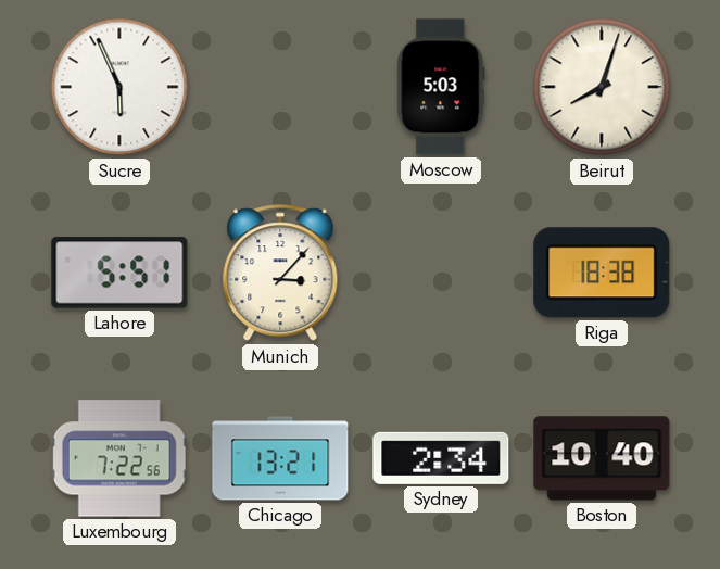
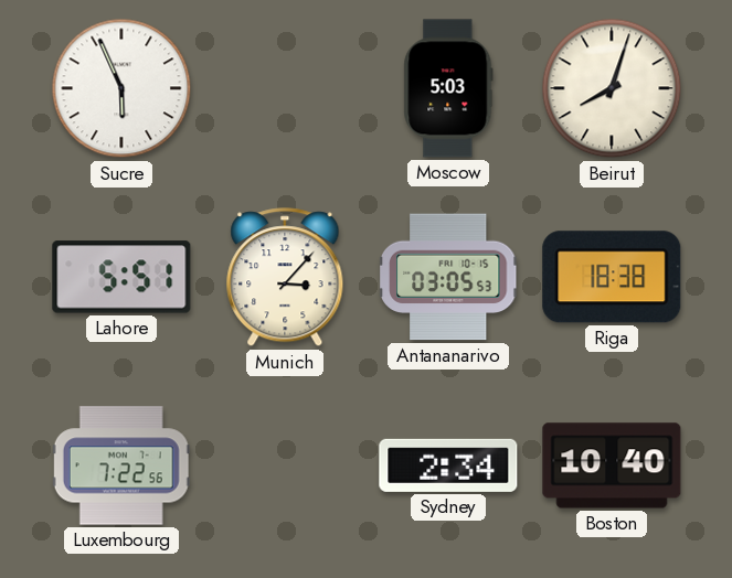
Antananarivo: none -> 03:05 (448, 277)
Chicago: 13:21 -> none (280, 458)
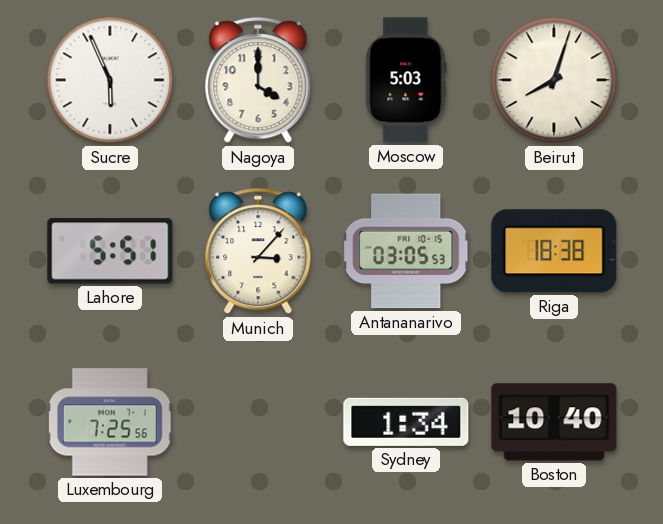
Nagoya: none -> 4:00 (258, 81)
Luxembourg: 7:22 -> 7:25 (110, 422)
Sydney: 2:34 -> 1:34 (406, 422)
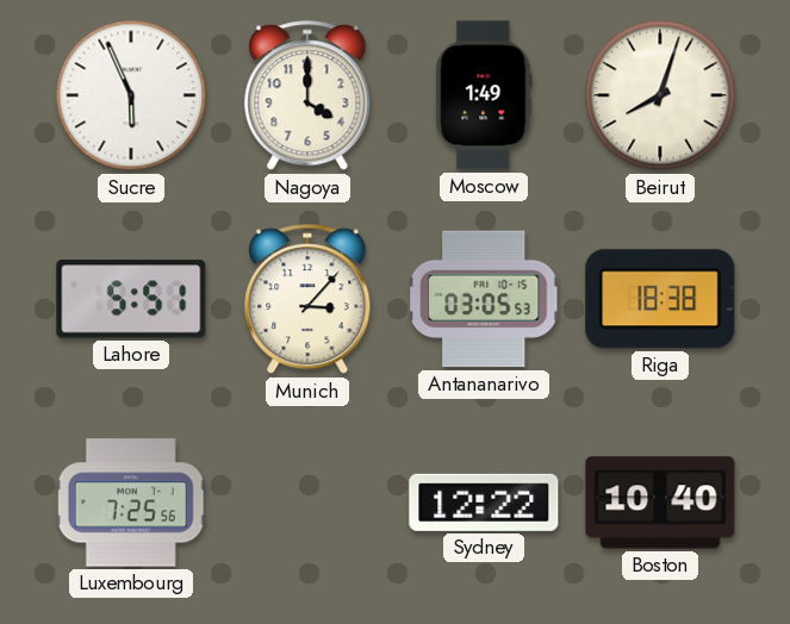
Moscow: 5:03 -> 1:49 (484, 95)
Sydney: 1:34 -> 12:22 (484, 503)
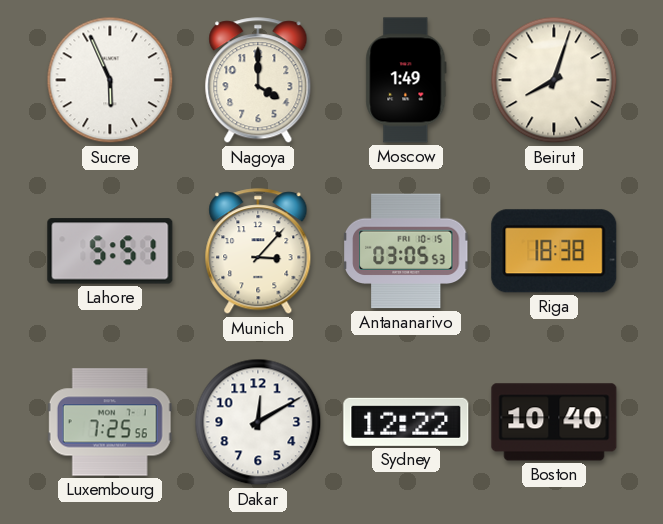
Dakar: none -> 12:10 (258, 422)
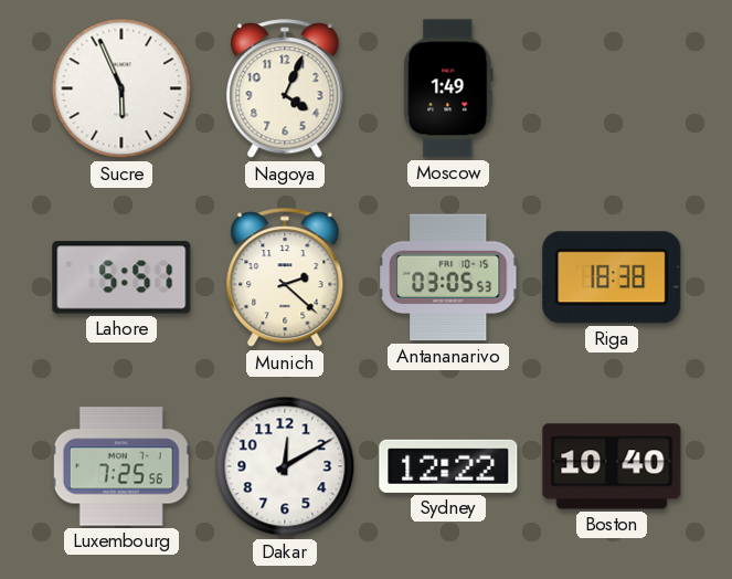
Nagoya: 4:00 -> 4:04 (285, 90)
Beirut: 8:03 -> none (554, 80)
Munich: 3:07 -> 2:22 (285, 278)
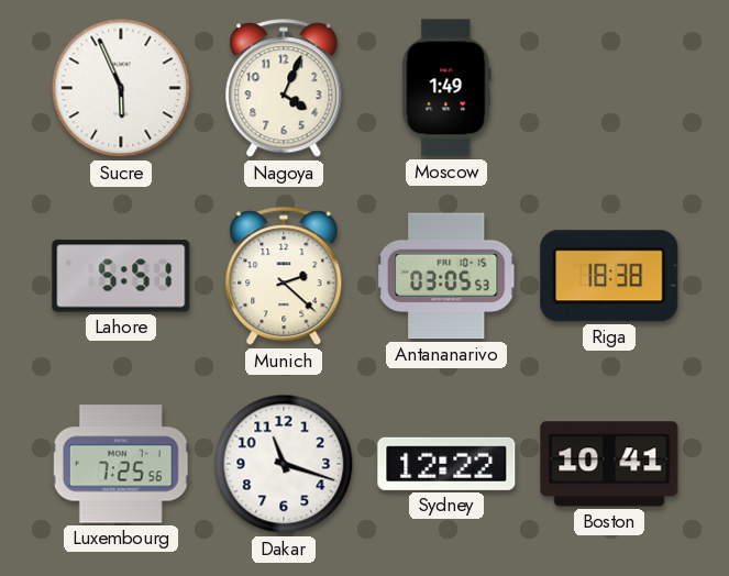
Dakar: 12:10 -> 11:18 (284, 464)
Boston: 10:40 -> 10:41 (609, 464)
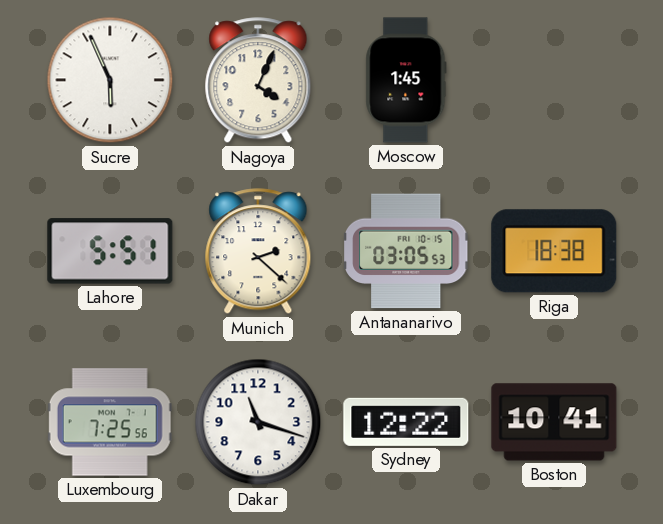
Moscow: 1:49 -> 1:45 (406, 80)
